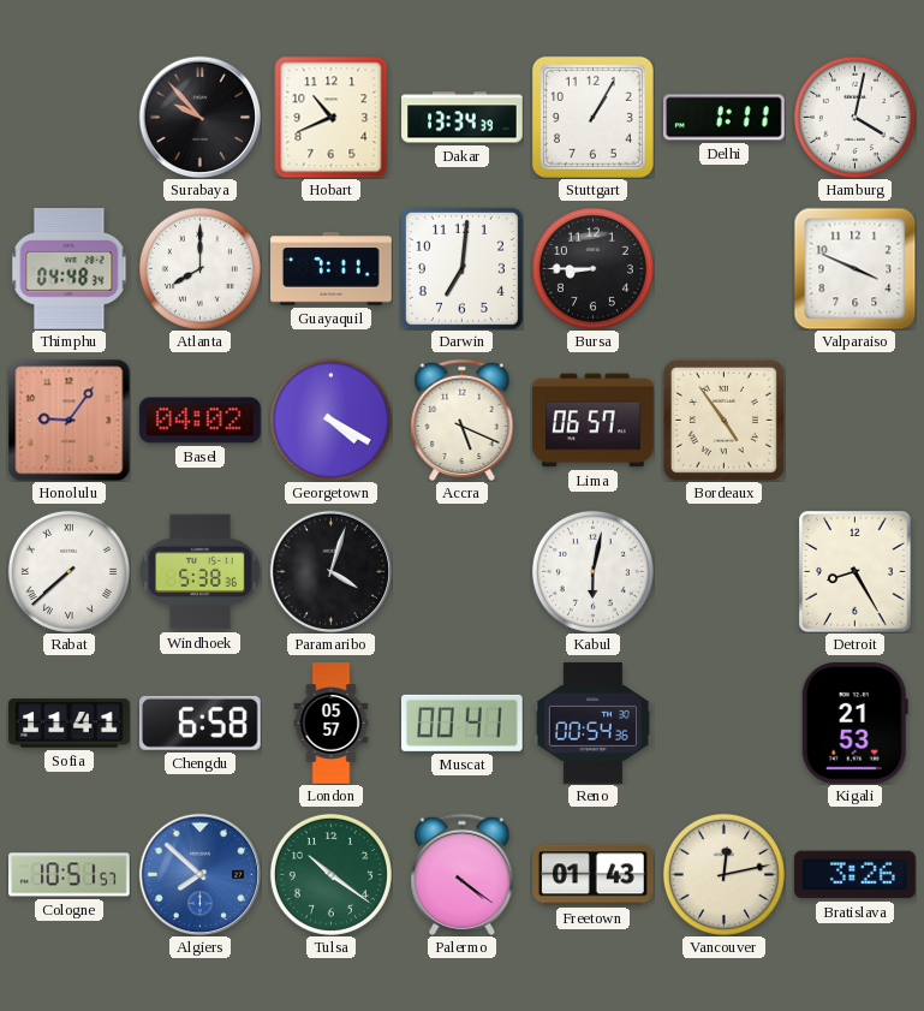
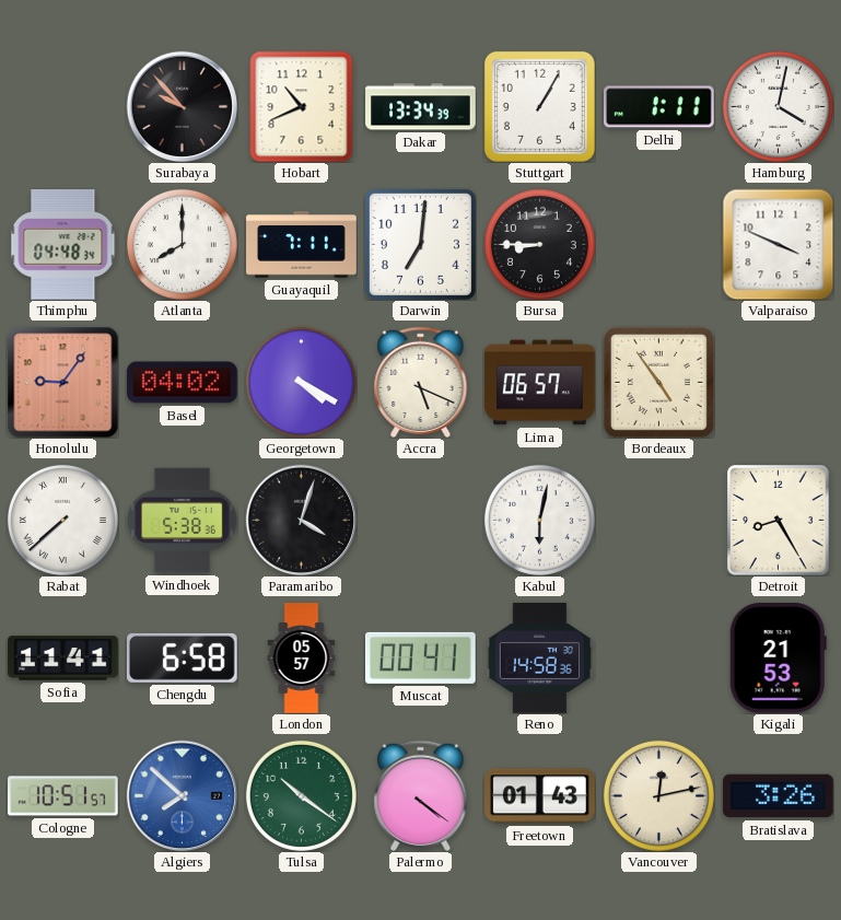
Reno: 00:54 -> 14:58 (539, 659)
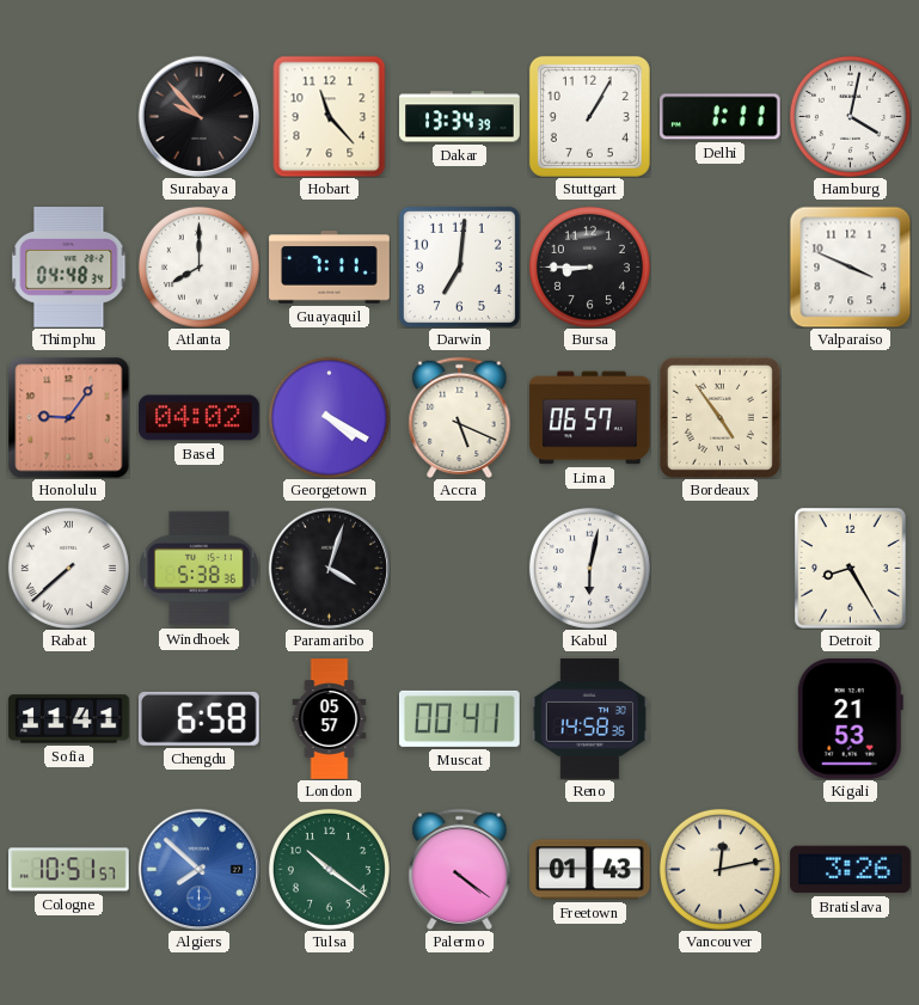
Hobart: 10:41 -> 11:23 (330, 116)
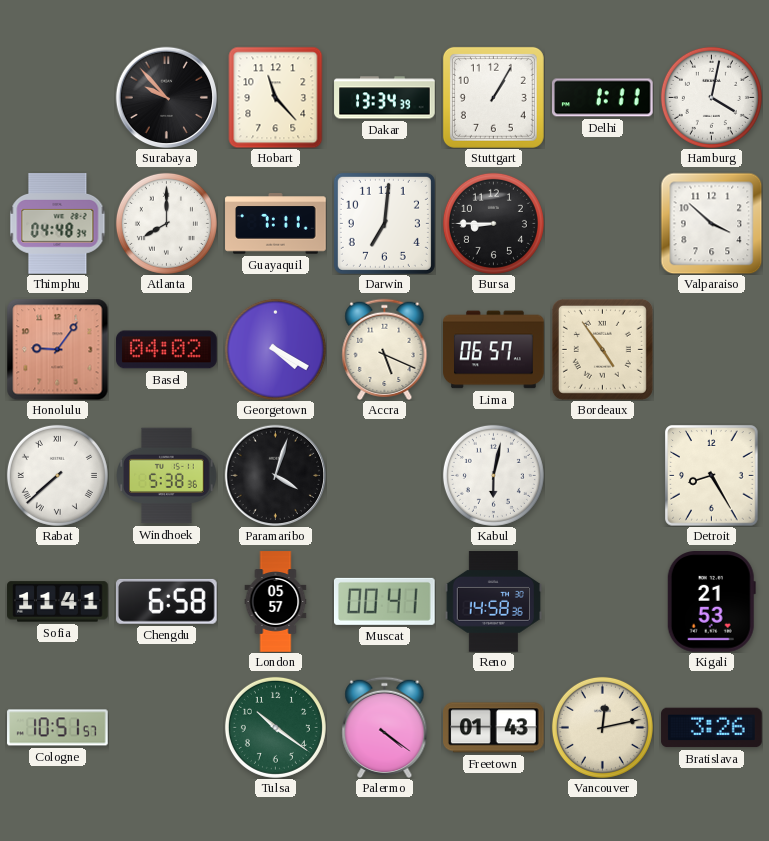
Valparaiso: 3:49 -> 3:52 (711, 223)
Algiers: 7:52 -> none (198, 869)
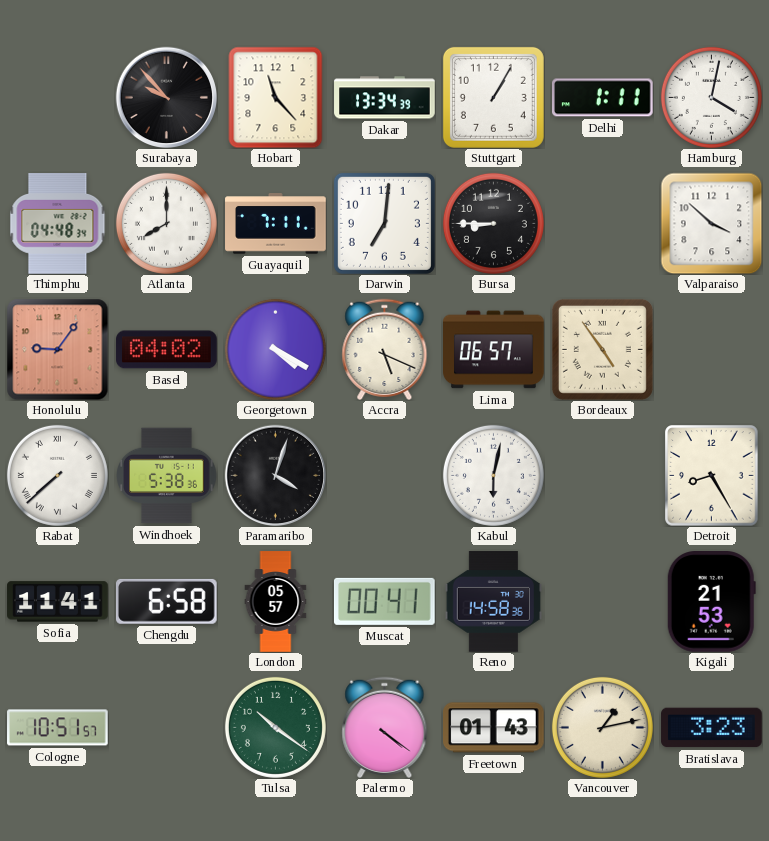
Vancouver: 12:13 -> 1:13 (602, 727)
Bratislava: 3:26 -> 3:23 (712, 728)
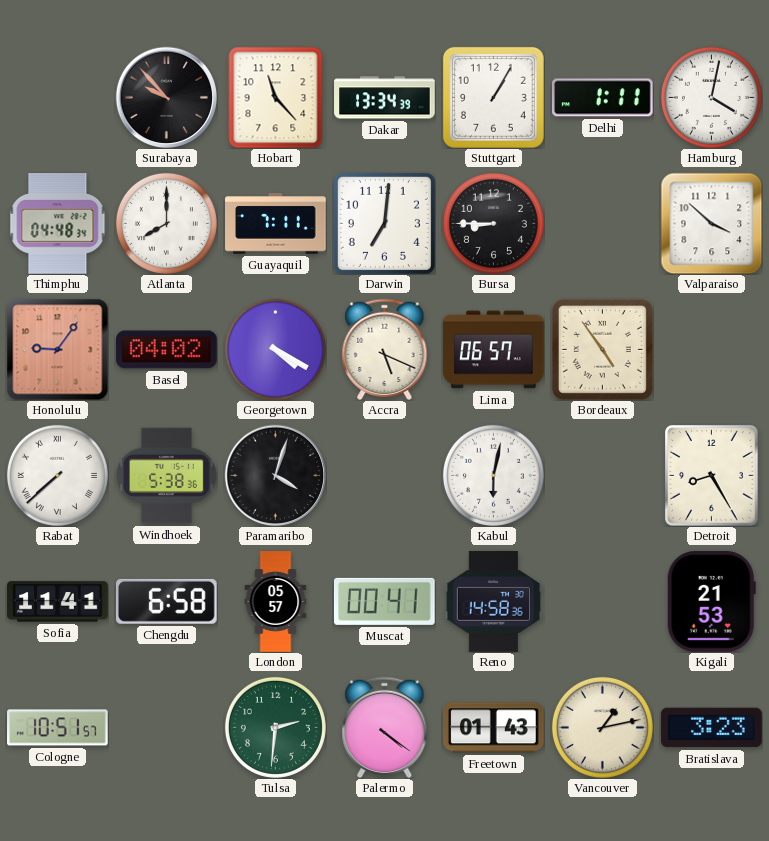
Tulsa: 10:21 -> 2:31 (275, 727)
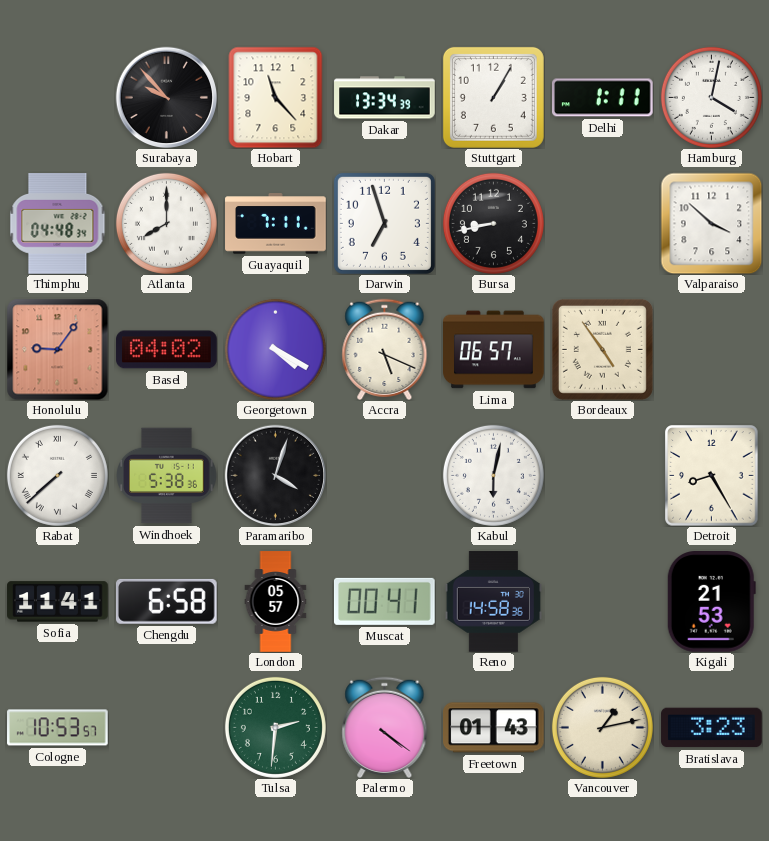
Darwin: 7:01 -> 6:57 (384, 223)
Bursa: 8:45 -> 8:43 (493, 223)
Cologne: 10:51 -> 10:53 (58, 728)
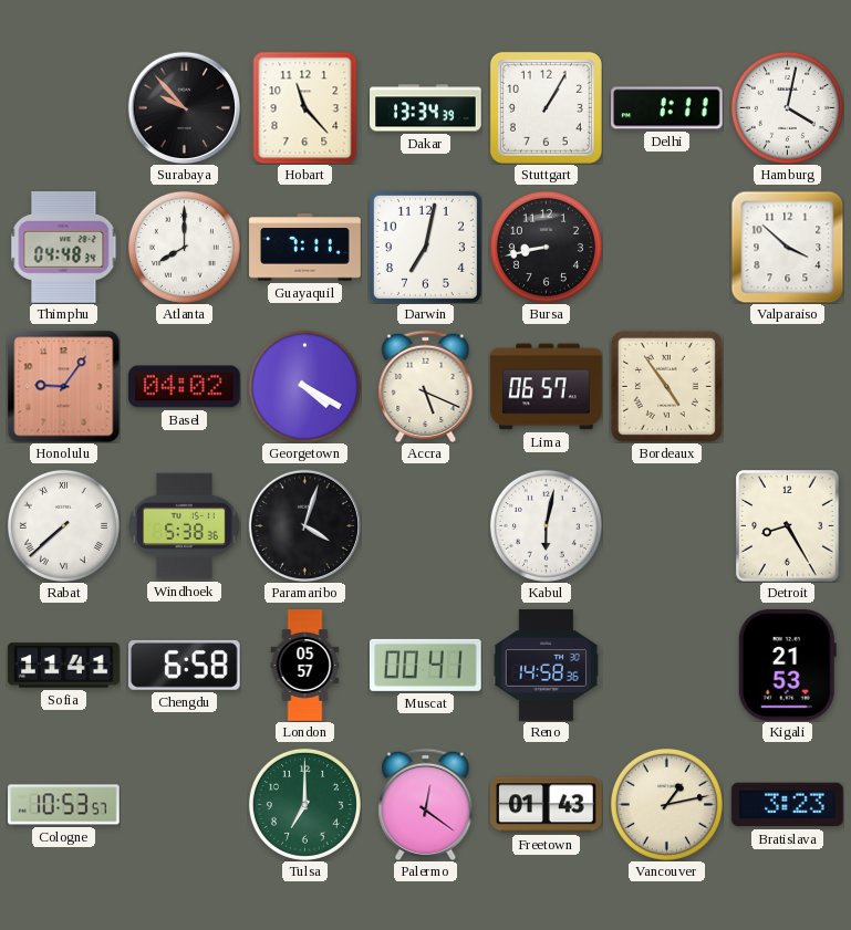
Darwin: 6:57 -> 7:02 (425, 247)
Tulsa: 2:31 -> 7:00 (304, 804)
Palermo: 4:21 -> 12:21 (426, 804)
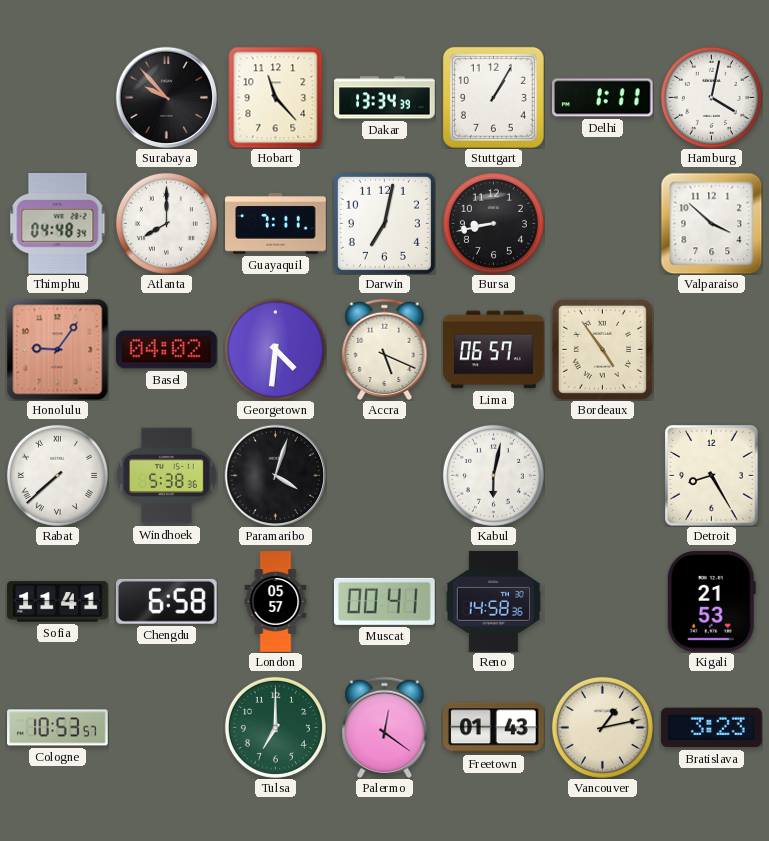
Georgetown: 4:20 -> 4:31 (275, 349)
